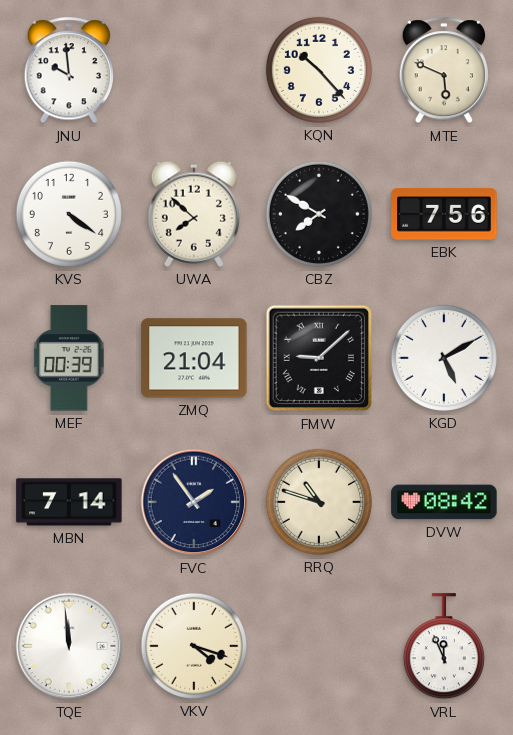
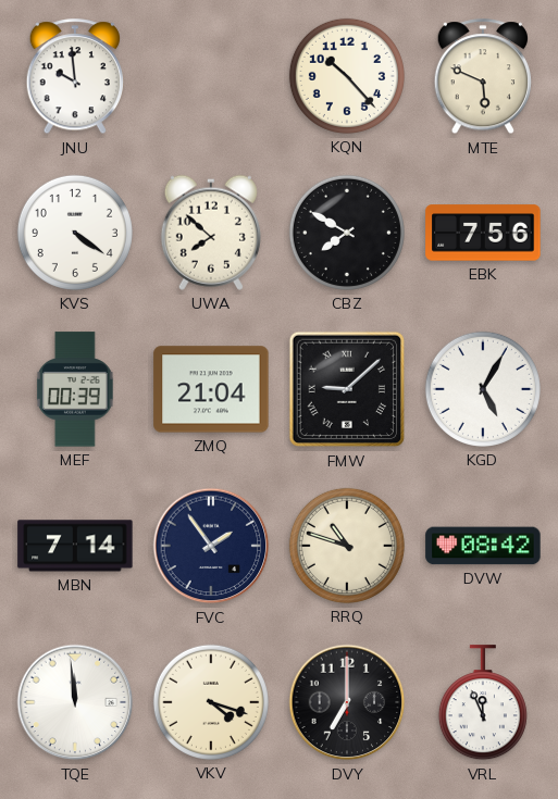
KGD: 5:10 -> 5:05 (483, 389)
DVY: none -> 7:00 (347, 702)
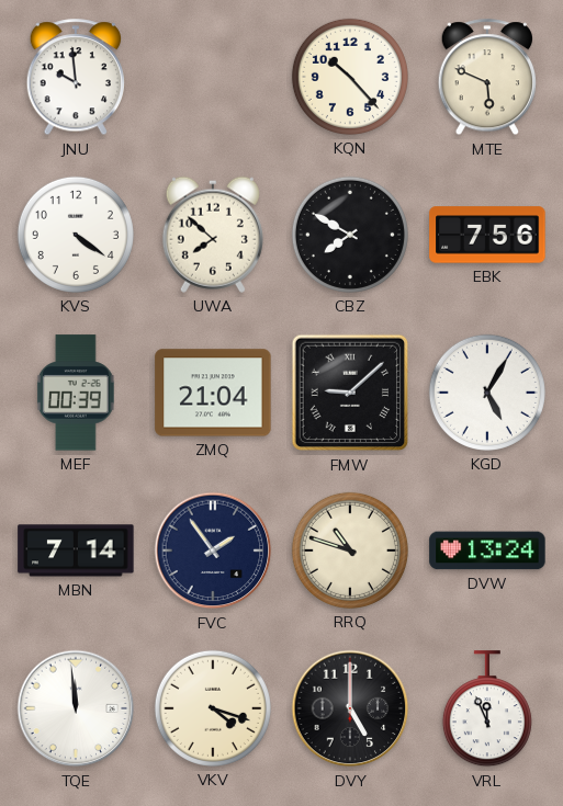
DVW: 08:42 -> 13:24 (487, 550)
DVY: 7:00 -> 5:00 (350, 708)
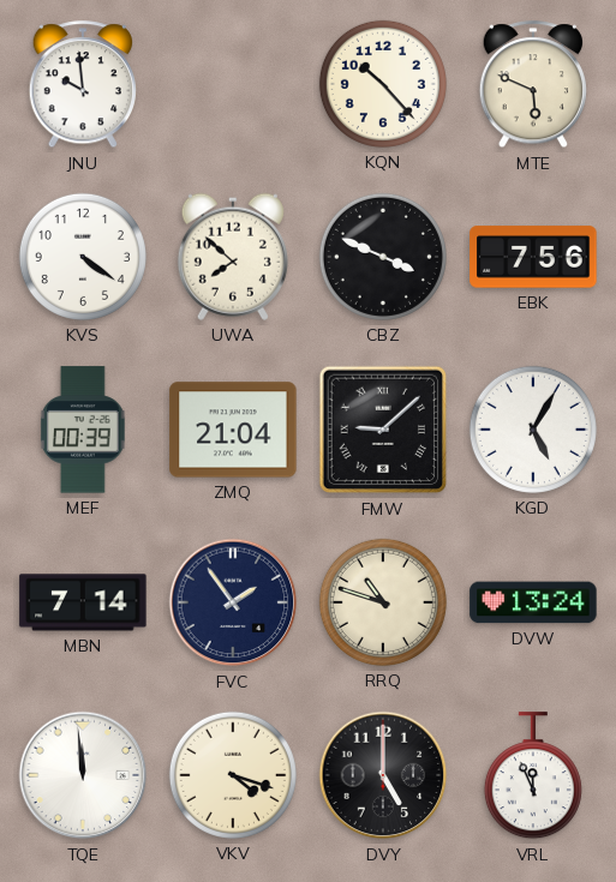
CBZ: 7:50 -> 3:49 (383, 257)
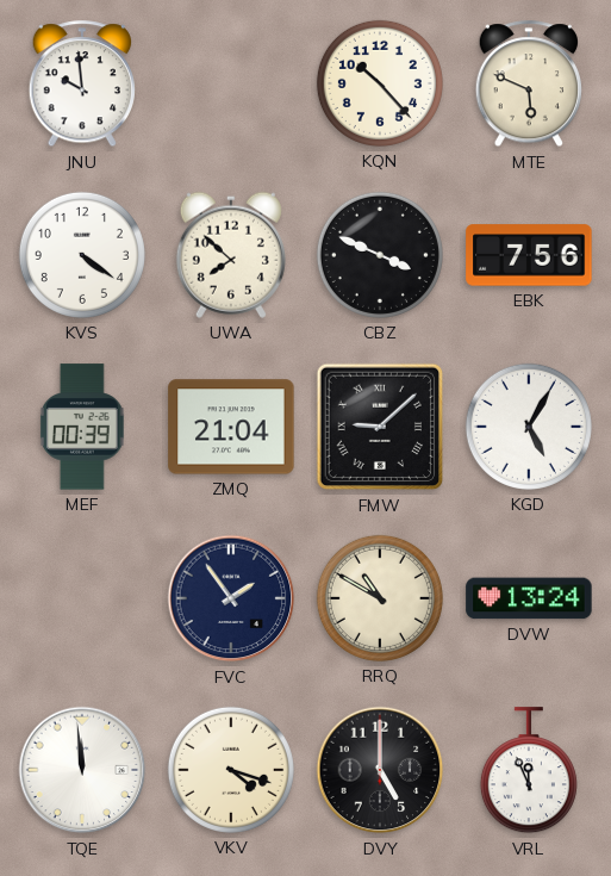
MBN: 7:14 -> none (83, 602)
RRQ: 10:48 -> 10:50 (380, 598)
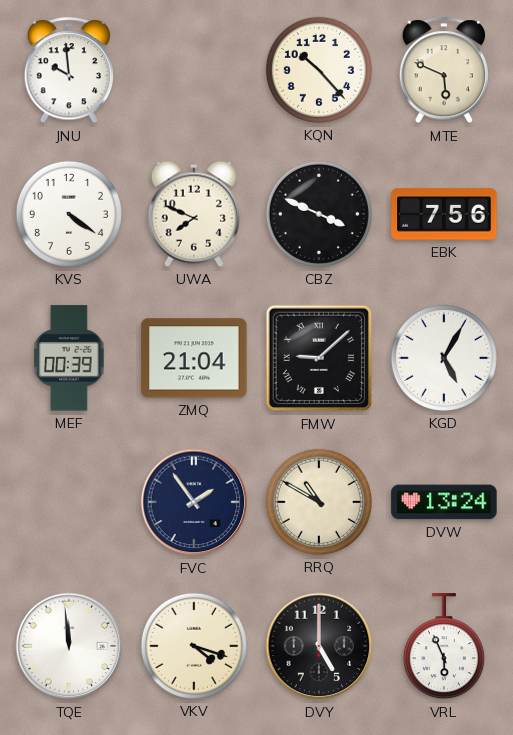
UWA: 7:52 -> 7:49 (194, 214)
VRL: 11:56 -> 5:56 (444, 647)
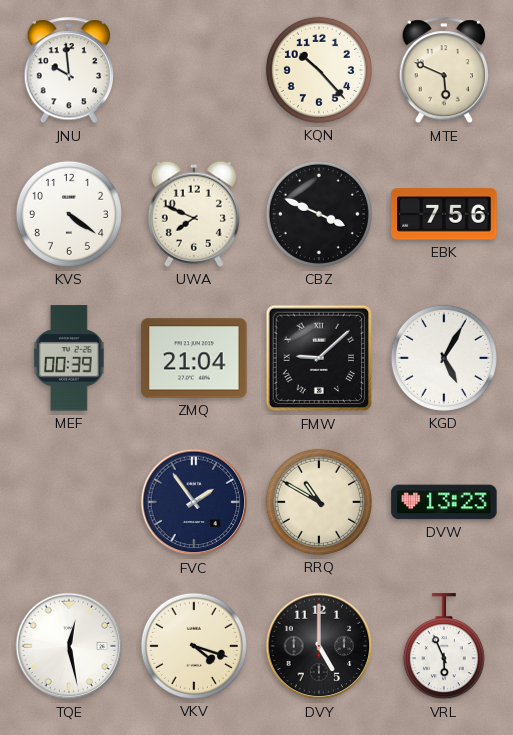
DVW: 13:24 -> 13:23 (444, 502)
TQE: 11:59 -> 12:28 (69, 646)
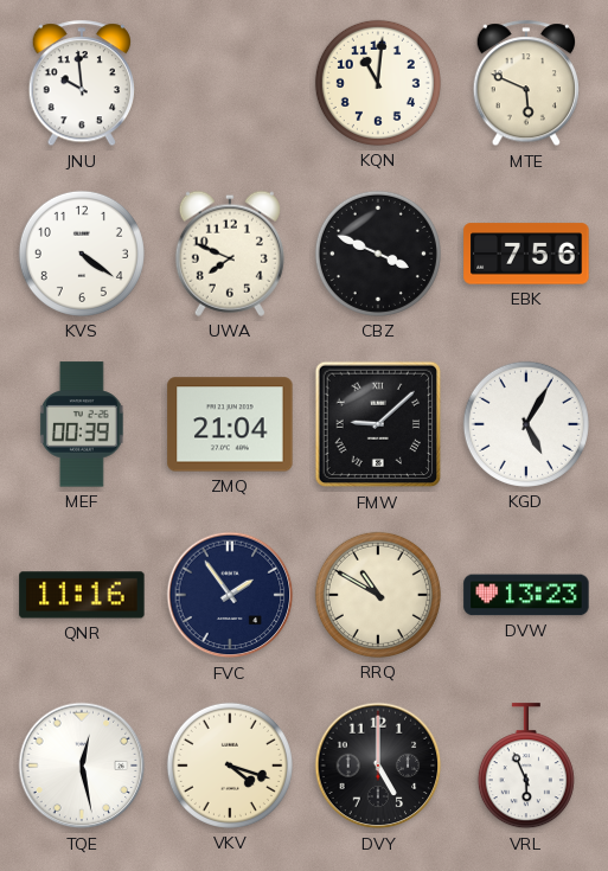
KQN: 10:23 -> 11:01 (378, 83)
QNR: none -> 11:16 (82, 595)
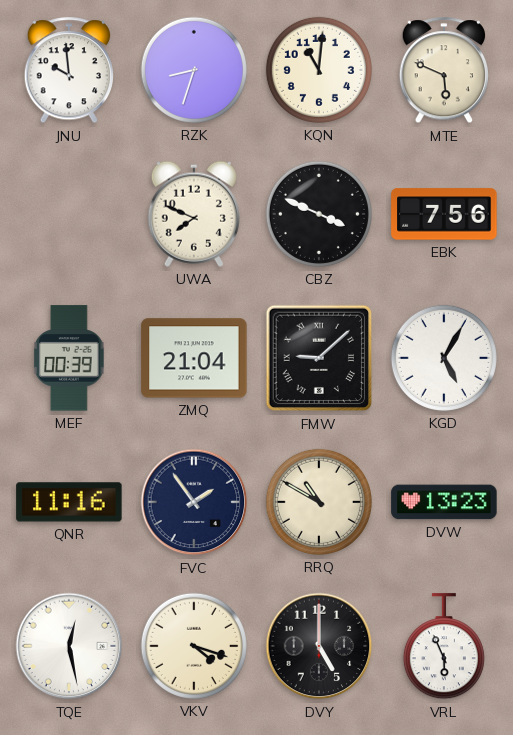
RZK: none -> 8:33 (194, 70)
KVS: 4:21 -> none (82, 254)
